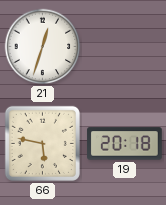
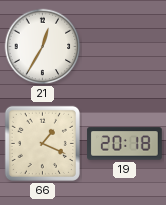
21: 12:33 -> 12:35 (43, 47)
66: 5:47 -> 1:19 (42, 143)
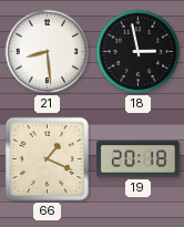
21: 12:35 -> 8:29 (48, 52)
18: none -> 2:58 (139, 52)
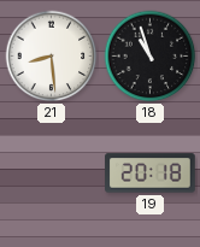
18: 2:58 -> 10:57 (151, 57)
66: 1:19 -> none (47, 158)
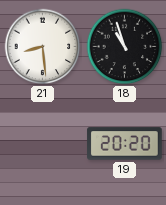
19: 20:18 -> 20:20 (125, 144)
